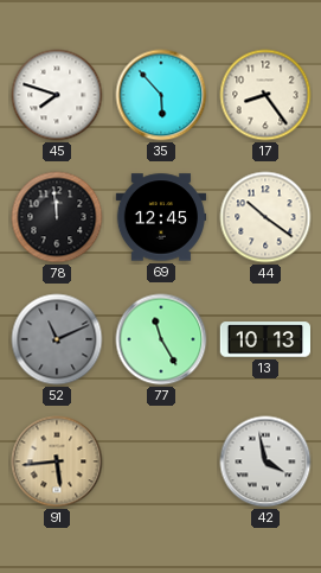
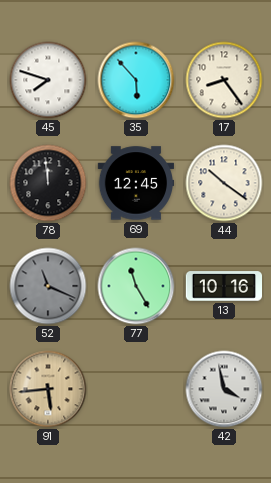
52: 11:11 -> 11:19 (48, 286)
13: 10:13 -> 10:16 (224, 286)
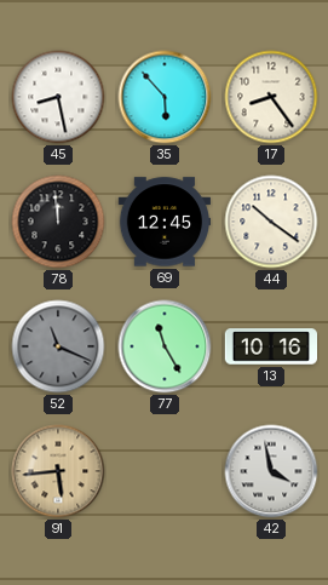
45: 7:48 -> 8:28 (58, 97)
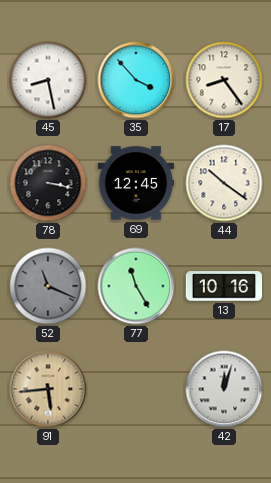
35: 5:53 -> 3:53 (136, 80)
78: 11:59 -> 3:17 (48, 183)
42: 3:58 -> 12:03 (224, 389)
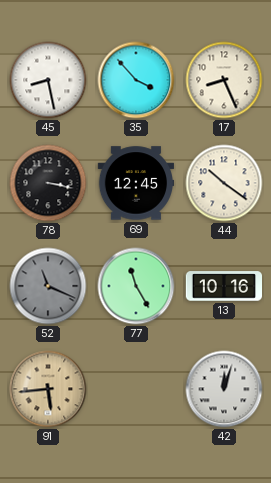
17: 8:24 -> 8:26 (224, 80)
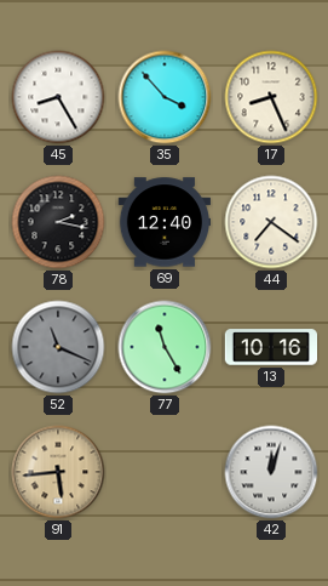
45: 8:28 -> 8:25 (58, 97)
78: 3:17 -> 2:17 (58, 222)
69: 12:45 -> 12:40 (165, 222)
44: 10:21 -> 7:21 (271, 222)
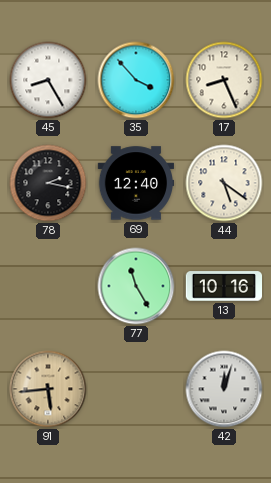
44: 7:21 -> 5:21 (224, 183)
52: 11:19 -> none (58, 347)
